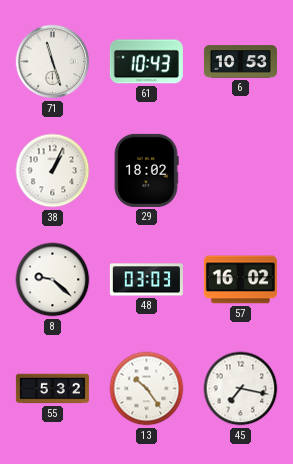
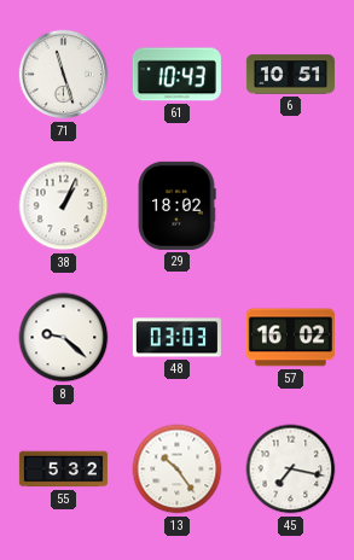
6: 10:53 -> 10:51 (290, 75)
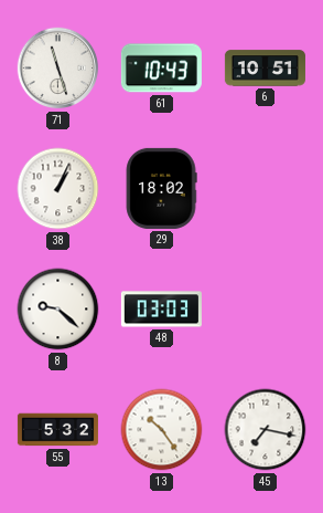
57: 16:02 -> none (290, 338)
